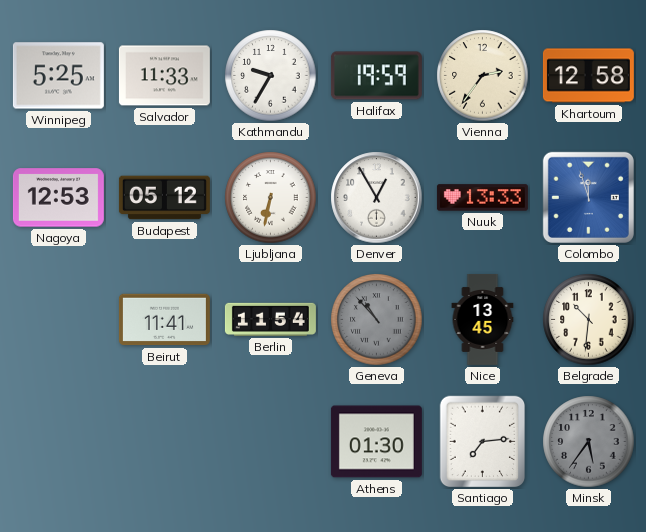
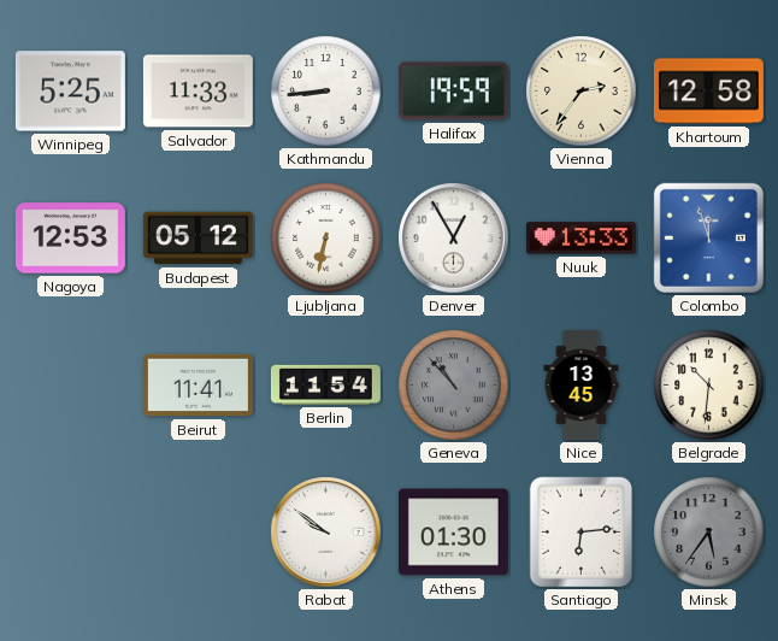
Kathmandu: 9:35 -> 8:44 (326, 92)
Rabat: none -> 9:51 (326, 533)
Santiago: 7:14 -> 6:14 (582, 533)
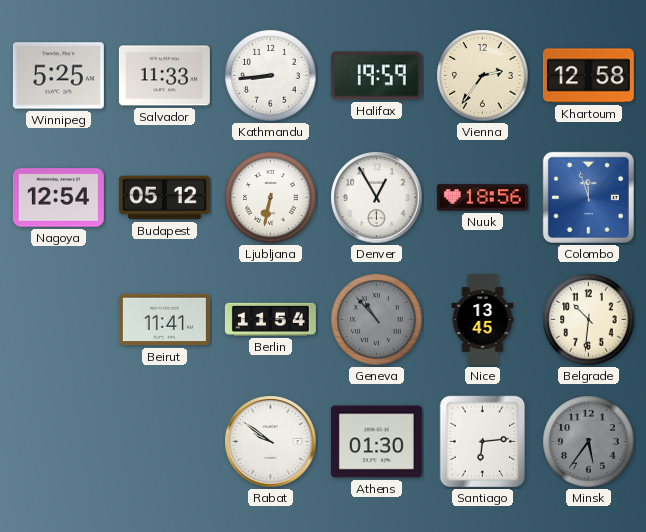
Nagoya: 12:53 -> 12:54 (58, 198)
Nuuk: 13:33 -> 18:56 (482, 198)
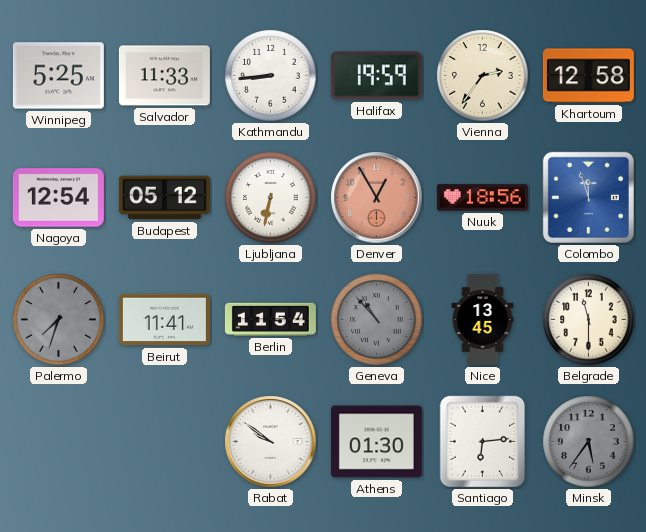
Denver dial: white -> salmon (377, 198)
Palermo: none -> 7:33 (59, 320)
Belgrade: 10:31 -> 11:30 (589, 320)
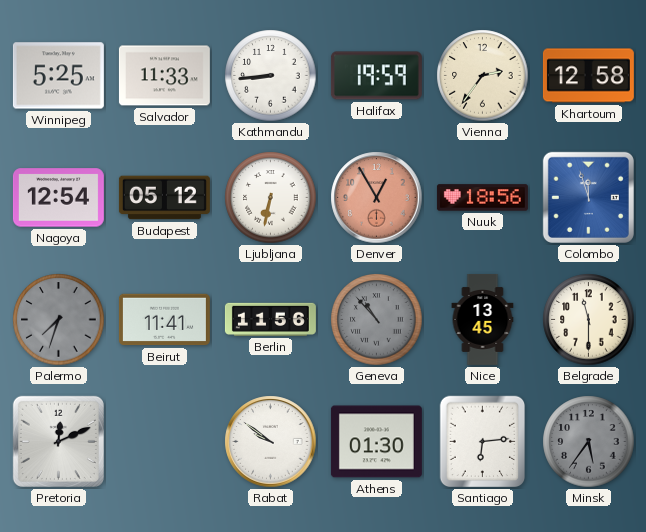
Berlin: 11:54 -> 11:56 (270, 319)
Pretoria: none -> 12:11 (58, 441)
